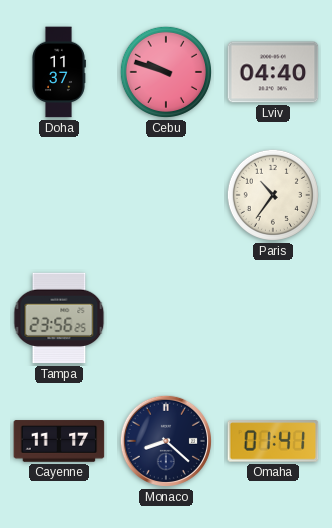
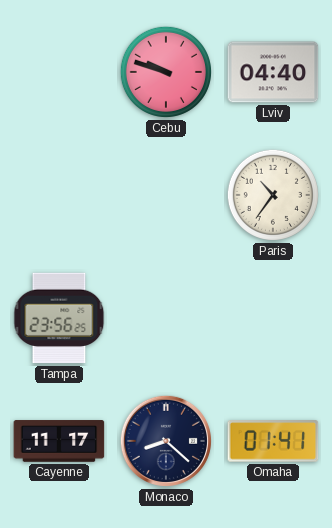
Doha: 11:37 -> none (59, 72)
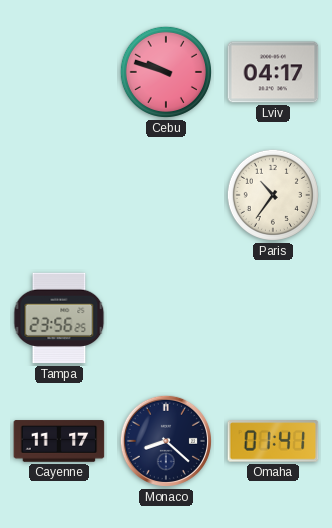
Lviv: 04:40 -> 04:17 (273, 72)
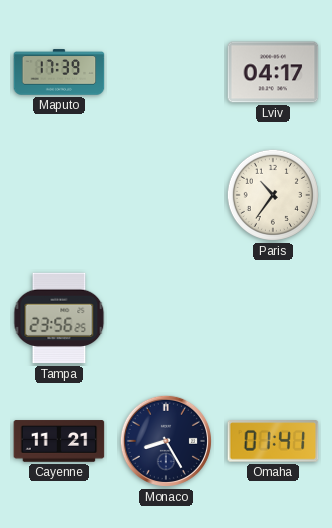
Maputo: none -> 17:39 (59, 72)
Cebu: 9:48 -> none (166, 72)
Cayenne: 11:17 -> 11:21 (59, 441)
Monaco: 8:22 -> 8:25 (166, 441)
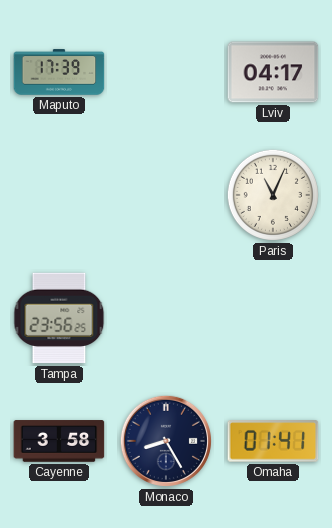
Paris: 10:36 -> 11:04 (273, 195)
Cayenne: 11:21 -> 3:58 (59, 441)
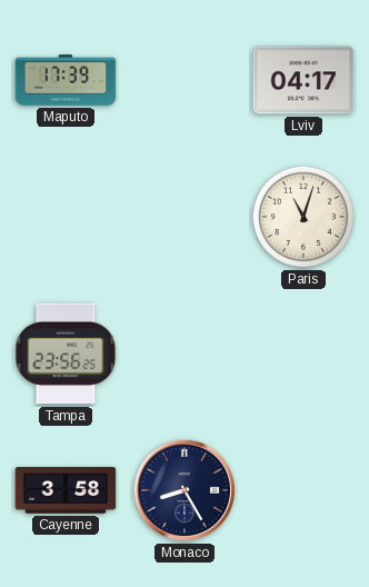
Paris: 11:04 -> 11:03 (303, 217)
Omaha: 01:41 -> none (273, 441)
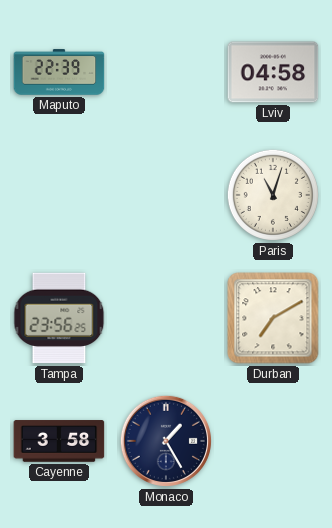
Maputo: 17:39 -> 22:39 (59, 72)
Lviv: 04:17 -> 04:58 (273, 72)
Durban: none -> 7:10 (273, 318)
Monaco: 8:25 -> 1:25 (166, 441)
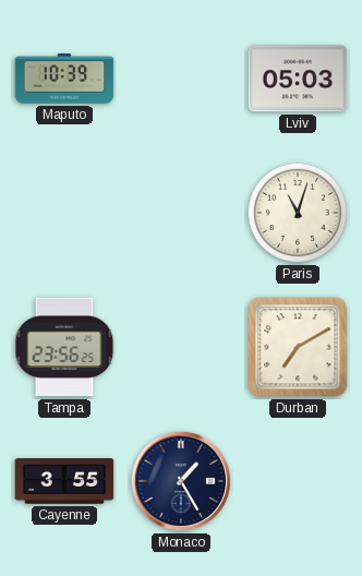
Maputo: 22:39 -> 10:39 (64, 79)
Lviv: 04:58 -> 05:03 (298, 79)
Cayenne: 3:58 -> 3:55 (64, 481)
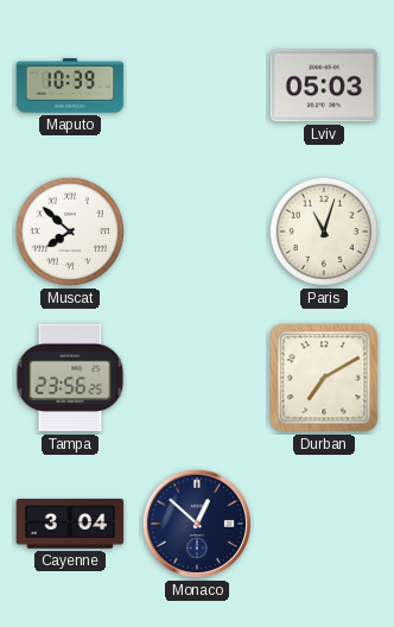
Muscat: none -> 7:52 (70, 232)
Cayenne: 3:55 -> 3:04 (70, 524)
Monaco: 1:25 -> 12:52 (197, 524)
